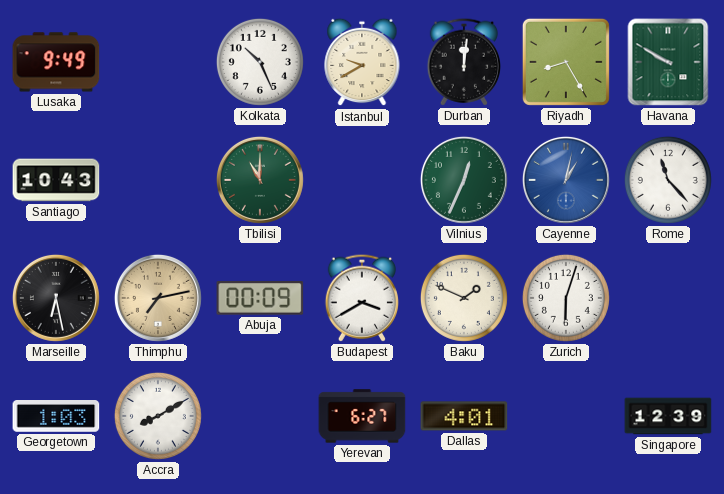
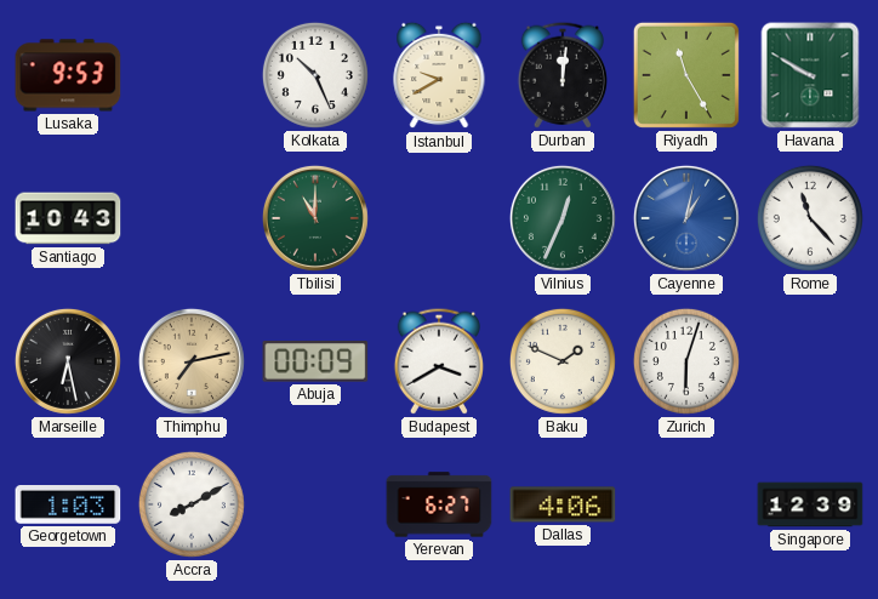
Lusaka: 9:49 -> 9:53 (68, 75)
Riyadh: 8:25 -> 11:25 (686, 75)
Dallas: 4:01 -> 4:06 (563, 504)
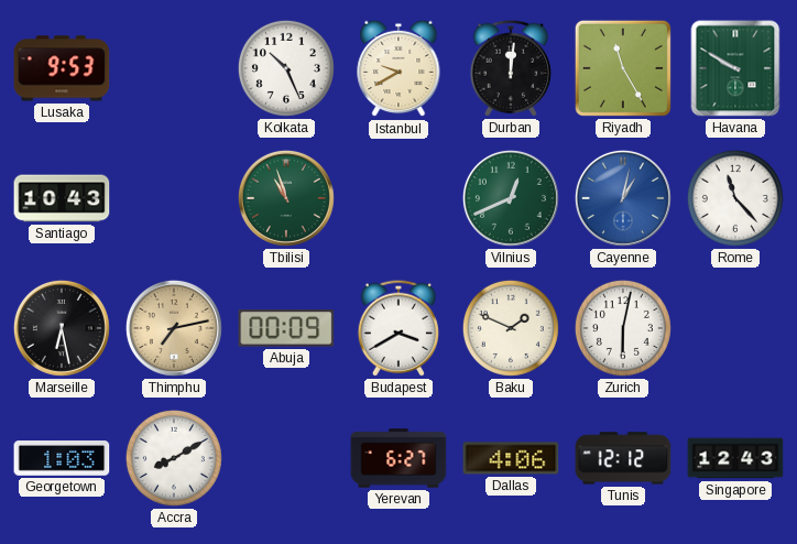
Tbilisi: 11:00 -> 10:57 (286, 198)
Vilnius: 12:34 -> 12:41 (511, 198)
Zurich: 6:03 -> 6:02 (623, 328)
Tunis: none -> 12:12 (623, 458)
Singapore: 12:39 -> 12:43 (735, 458)
